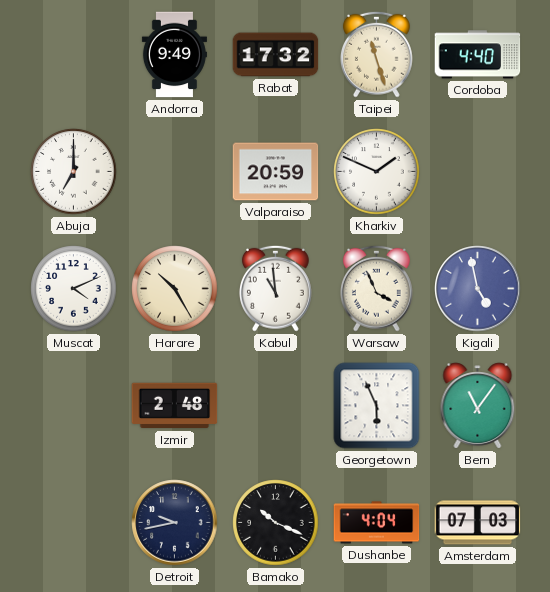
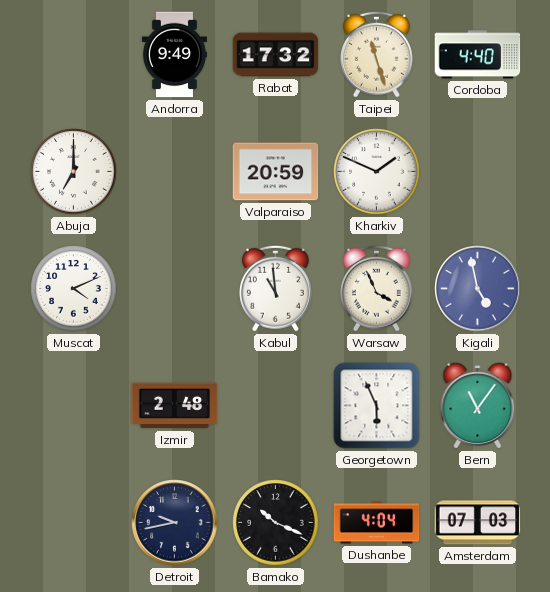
Harare: 10:25 -> none (175, 289)
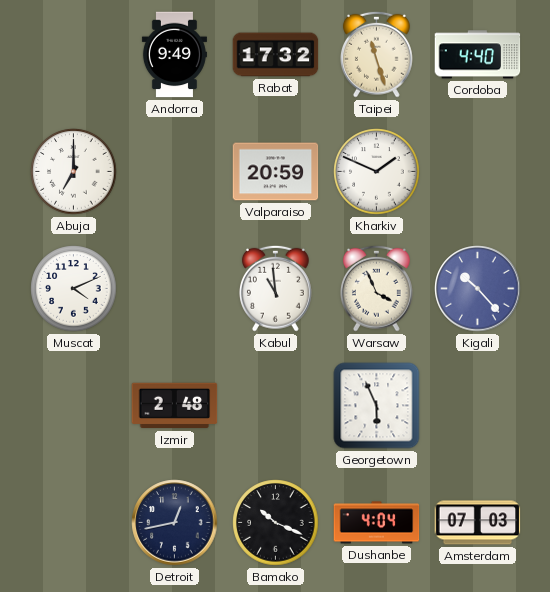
Kigali: 4:58 -> 10:23 (478, 289)
Bern: 11:06 -> none (478, 406)
Detroit: 9:43 -> 12:43 (175, 523)
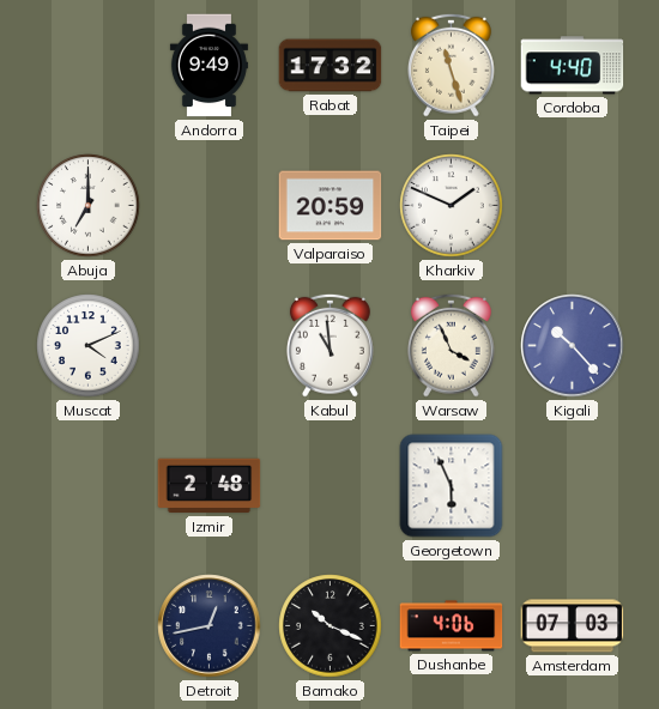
Dushanbe: 4:04 -> 4:06 (452, 626)
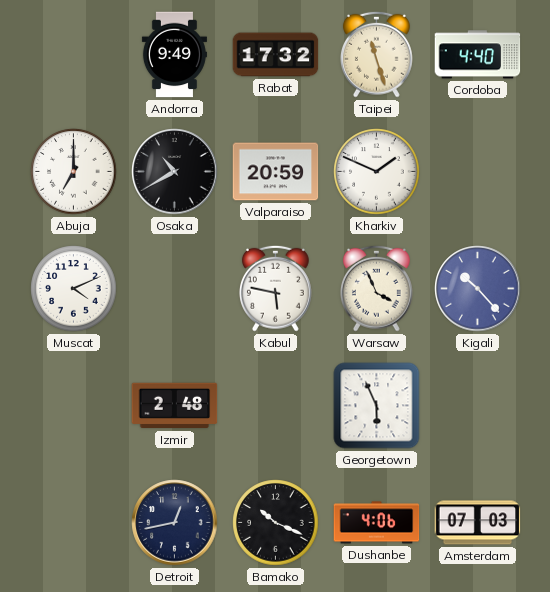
Osaka: none -> 10:40 (175, 172)
Kabul: 10:59 -> 5:47 (275, 288)
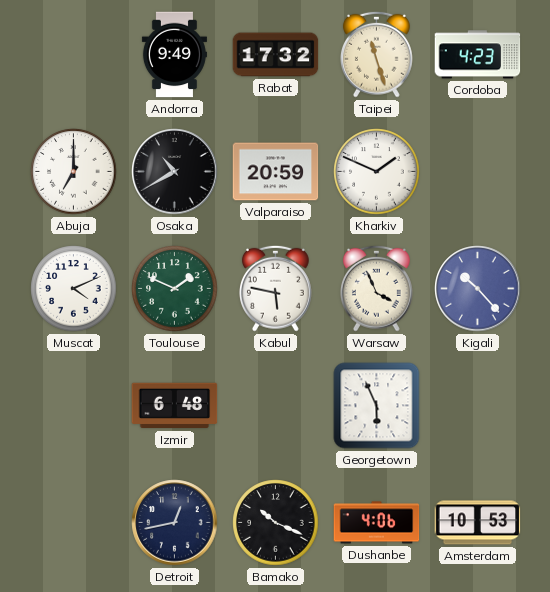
Cordoba: 4:40 -> 4:23 (478, 55)
Toulouse: none -> 1:49 (175, 289)
Izmir: 2:48 -> 6:48 (175, 406)
Amsterdam: 07:03 -> 10:53 (478, 523)
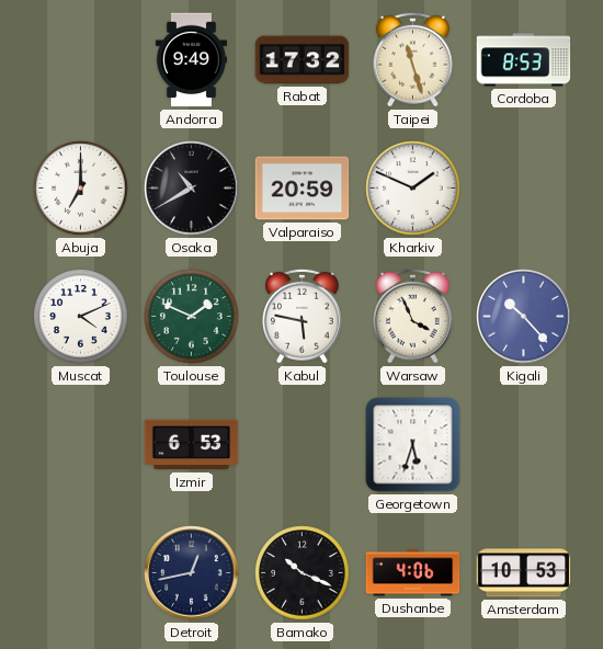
Cordoba: 4:23 -> 8:53 (524, 60)
Izmir: 6:48 -> 6:53 (192, 445)
Georgetown: 5:56 -> 5:33 (413, 445)
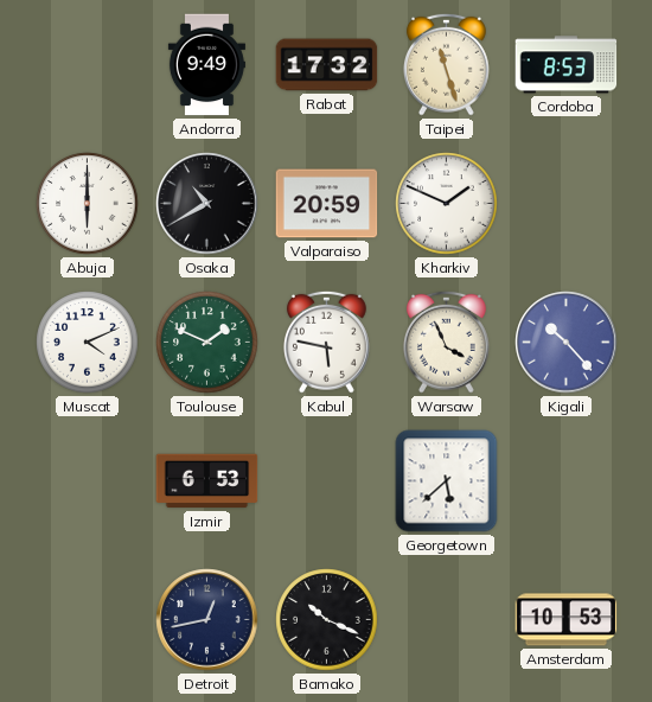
Abuja: 7:00 -> 6:00 (88, 204)
Georgetown: 5:33 -> 5:38 (447, 481)
Dushanbe: 4:06 -> none (413, 573)
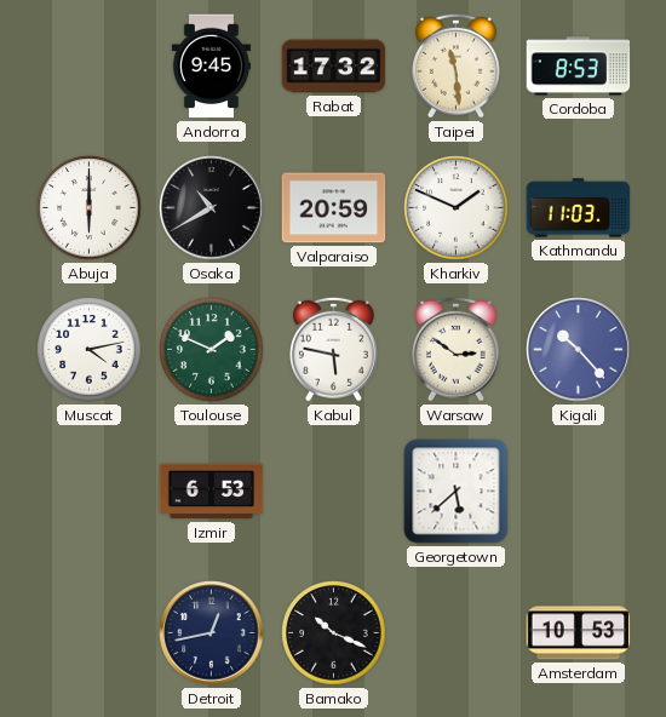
Andorra: 9:49 -> 9:45 (211, 67)
Taipei: 11:27 -> 11:29 (455, 65)
Kathmandu: none -> 11:03 (579, 208)
Muscat: 4:11 -> 4:13 (90, 350)
Warsaw: 3:56 -> 2:51 (455, 349)
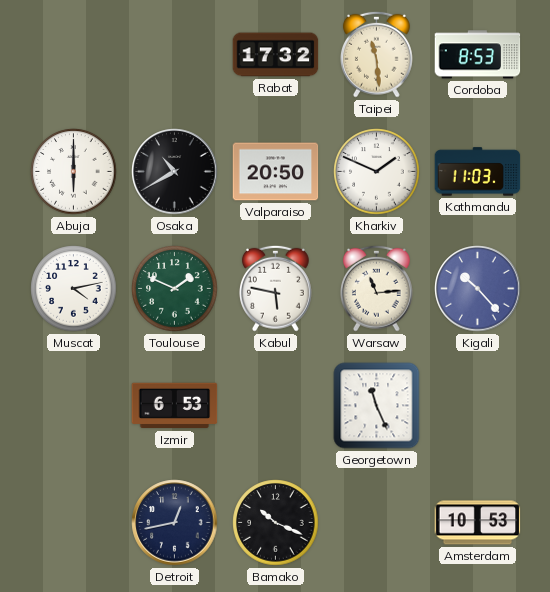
Andorra: 9:45 -> none (211, 67)
Valparaiso: 20:59 -> 20:50 (276, 172)
Warsaw: 2:51 -> 11:14 (376, 288)
Georgetown: 5:38 -> 11:26 (377, 406)
